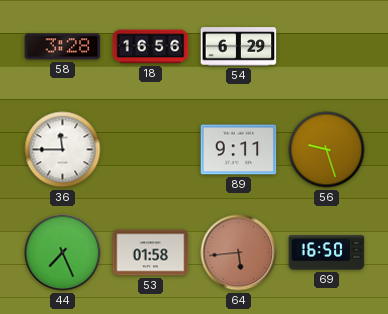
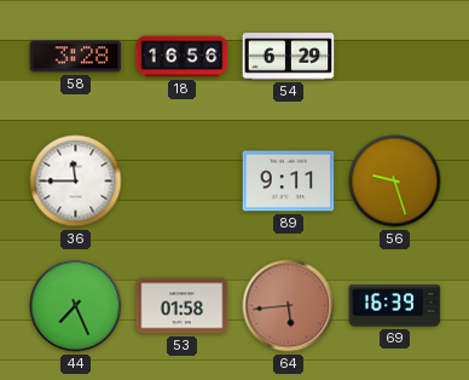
69: 16:50 -> 16:39 (395, 306)
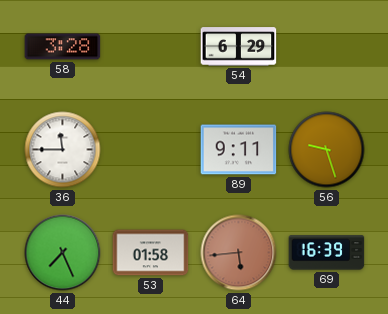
18: 16:56 -> none (183, 57)
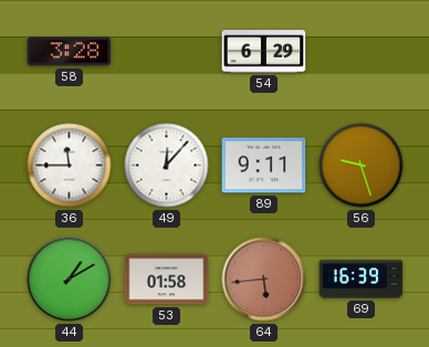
49: none -> 12:07 (167, 166)
44: 7:26 -> 1:10 (70, 280)
